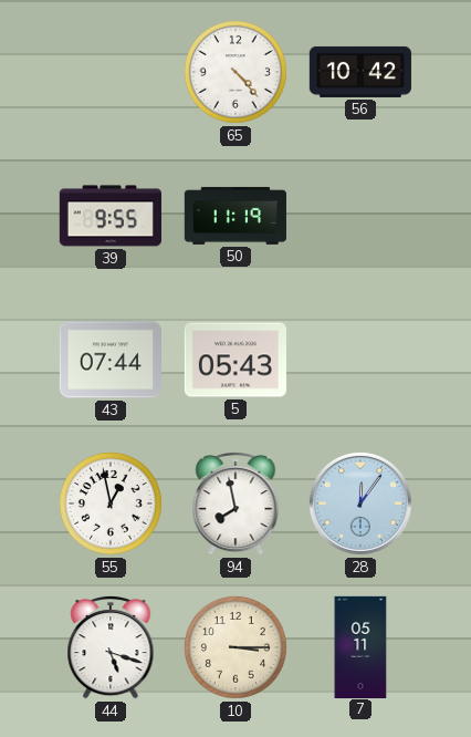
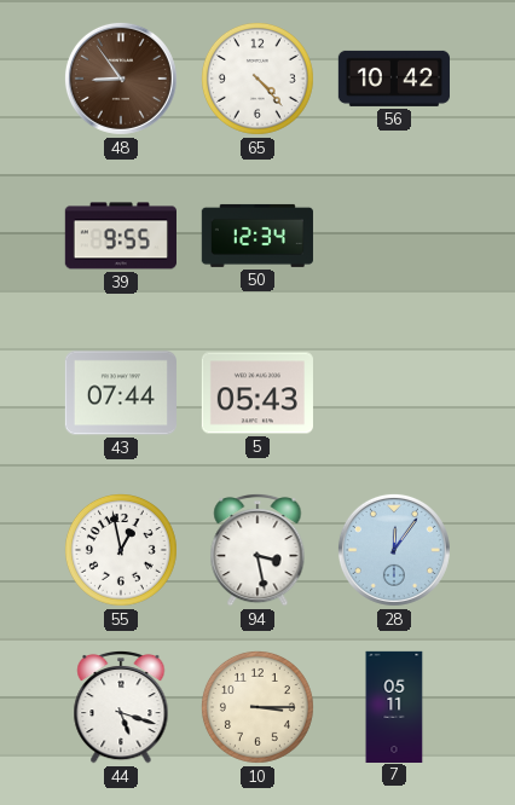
48: none -> 8:54 (121, 79)
50: 11:19 -> 12:34 (257, 236)
94: 7:58 -> 3:28 (257, 550)
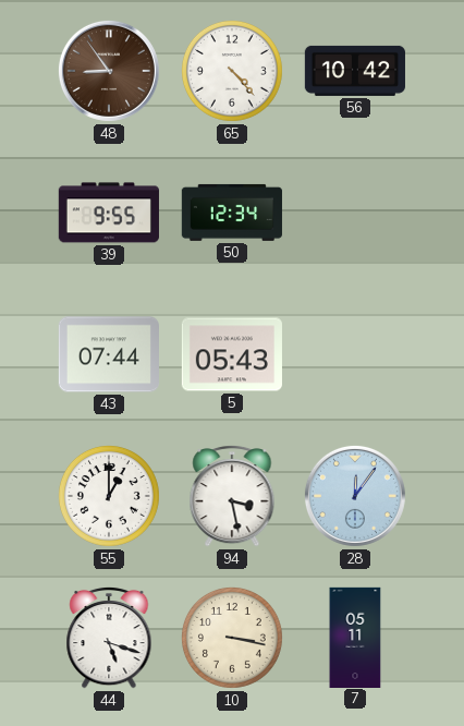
55: 12:58 -> 1:00 (109, 496)
10: 3:15 -> 3:17 (232, 638)
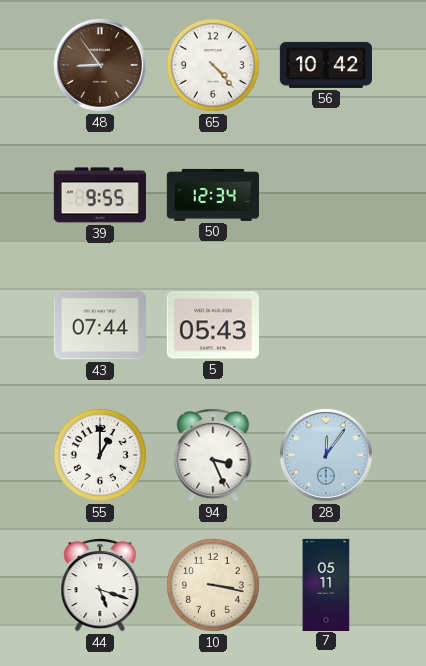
94: 3:28 -> 3:26 (213, 455)
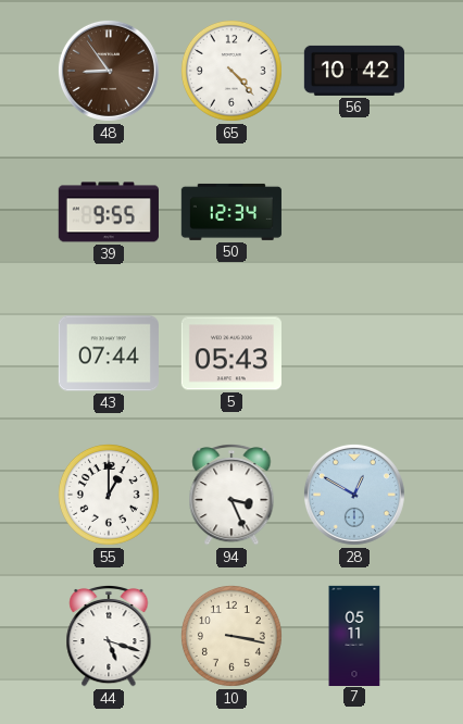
28: 12:06 -> 12:50 (354, 495)
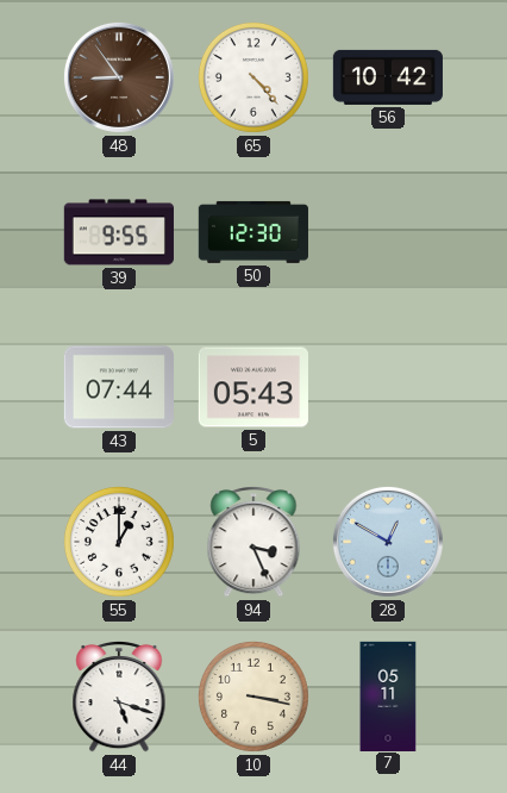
50: 12:34 -> 12:30 (253, 232)
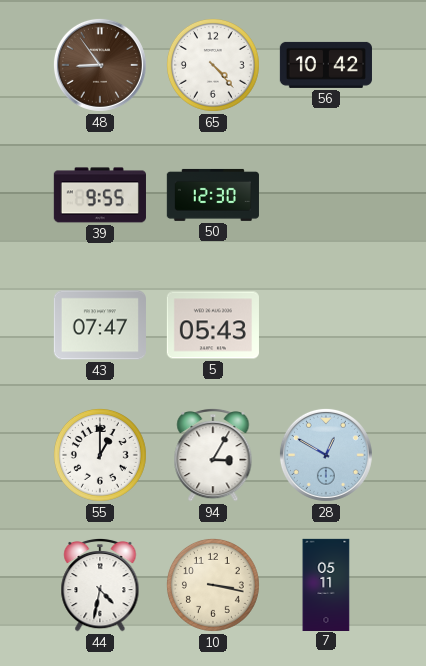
43: 07:44 -> 07:47 (100, 325)
94: 3:26 -> 3:05 (213, 455)
44: 5:18 -> 4:32 (100, 585)
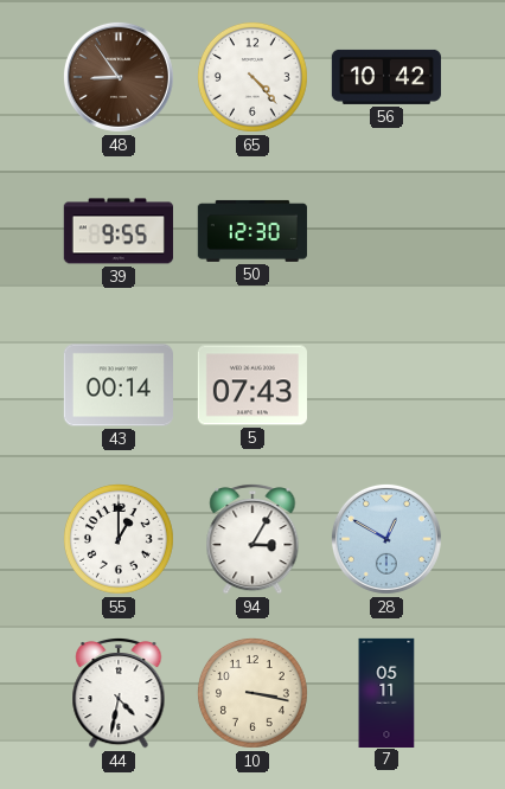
43: 07:47 -> 00:14 (119, 385)
5: 05:43 -> 07:43 (252, 385)
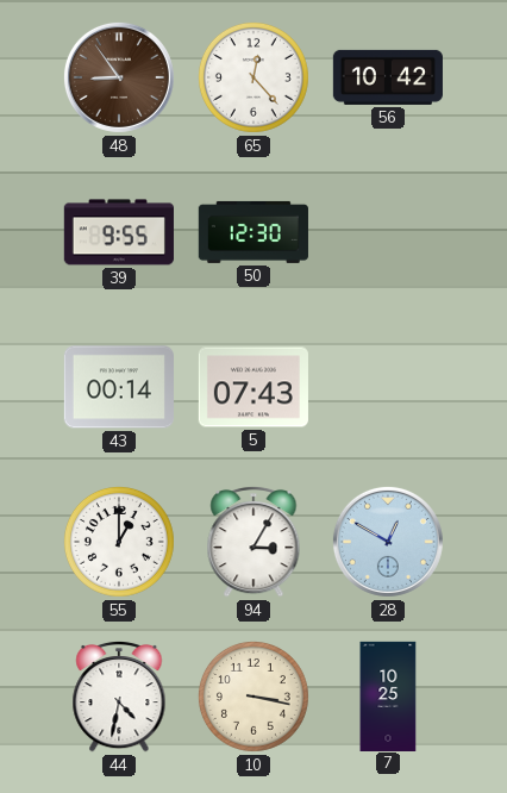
65: 4:23 -> 12:23 (253, 77)
7: 05:11 -> 10:25 (388, 695)
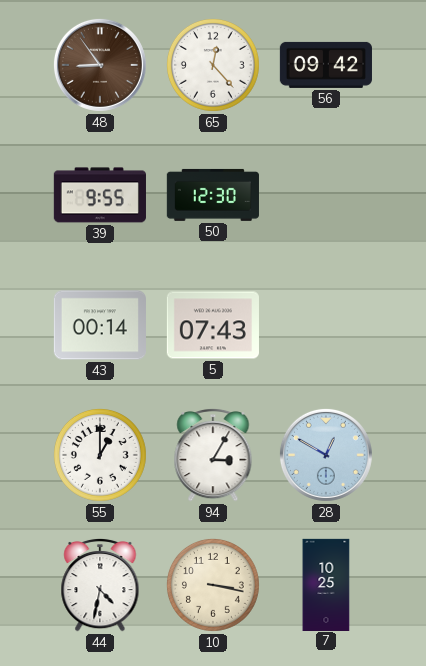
56: 10:42 -> 09:42 (326, 65)
